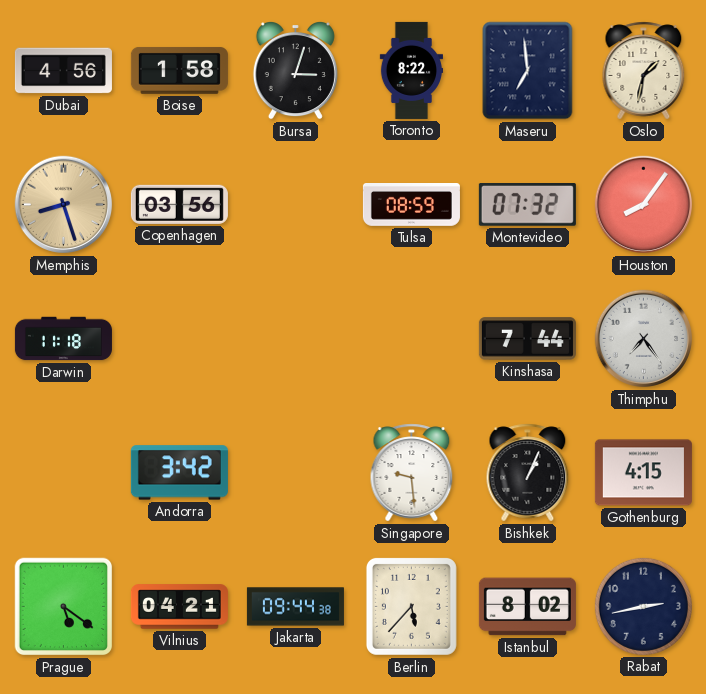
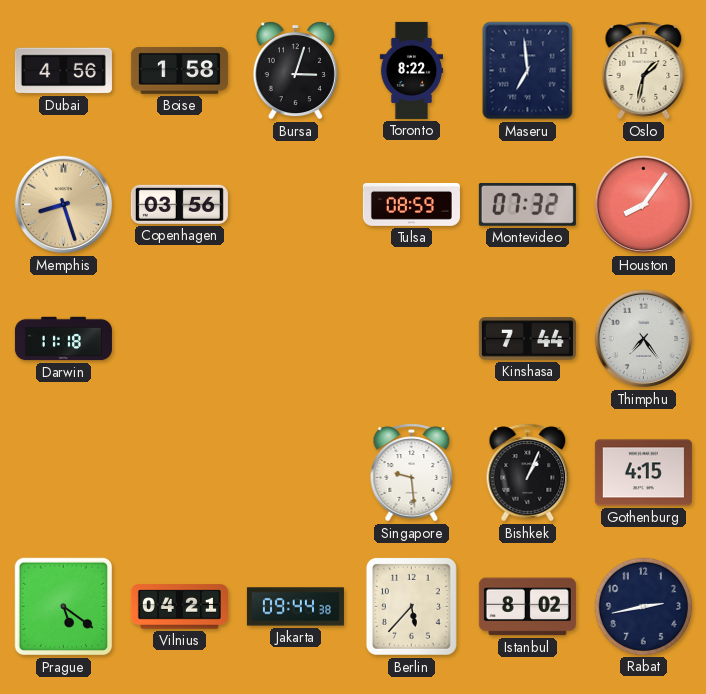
Andorra: 3:42 -> none (179, 473)
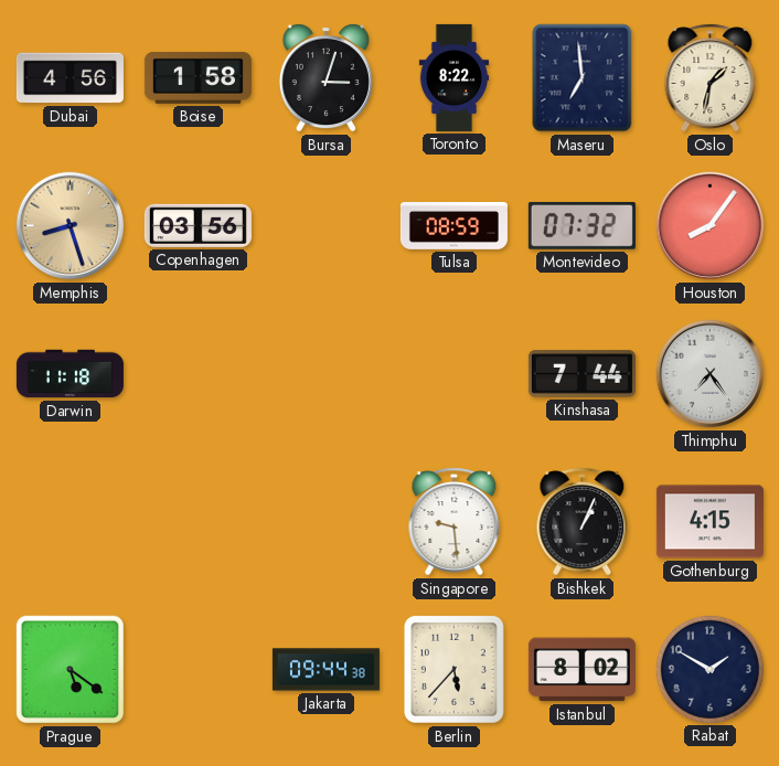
Vilnius: 04:21 -> none (179, 607)
Rabat: 2:43 -> 1:50 (709, 669)
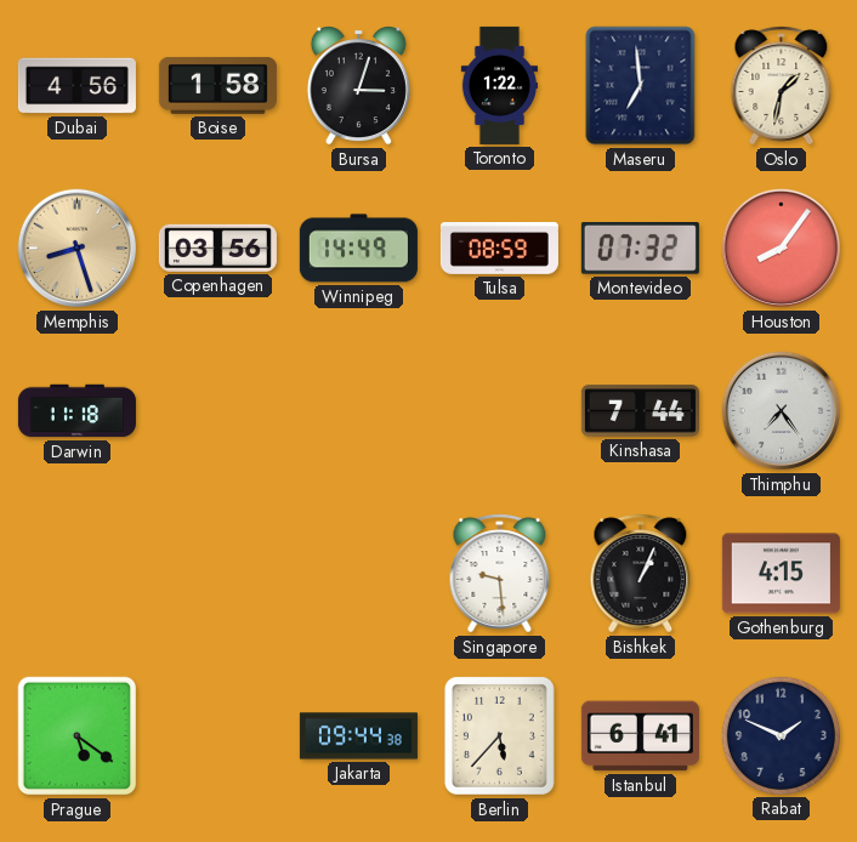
Toronto: 8:22 -> 1:22 (499, 85)
Winnipeg: none -> 14:49 (358, 249)
Istanbul: 8:02 -> 6:41 (640, 736)
Rabat: 1:50 -> 1:49 (781, 735)
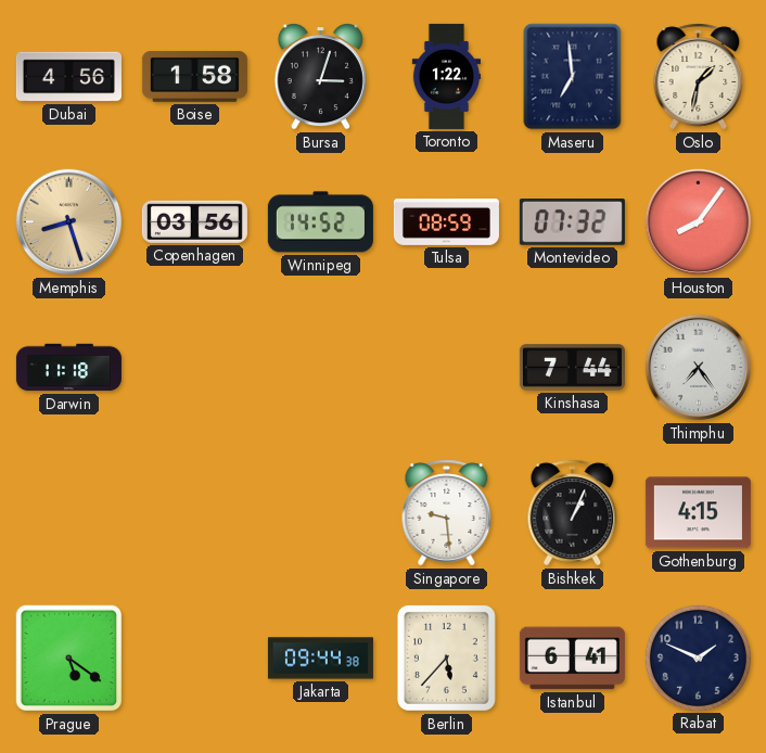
Winnipeg: 14:49 -> 14:52 (320, 222)
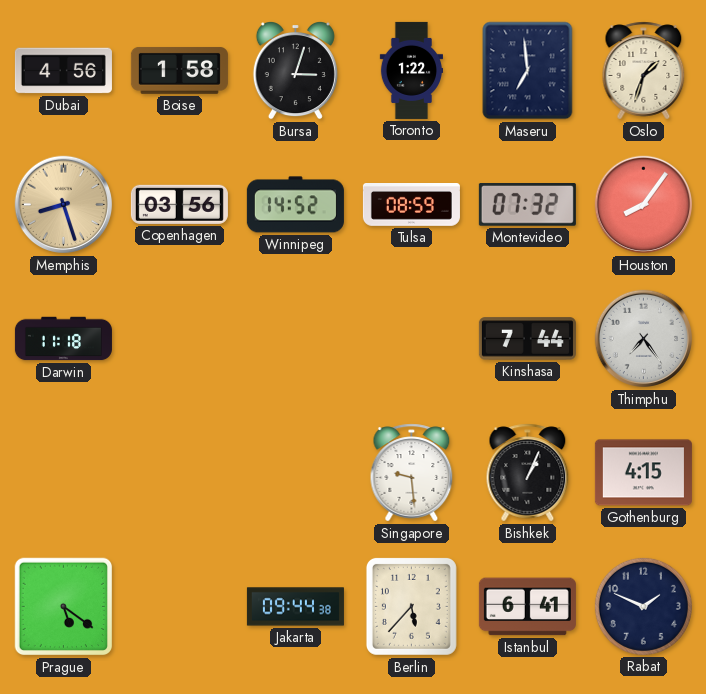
Oslo: 1:32 -> 1:33 (644, 71)
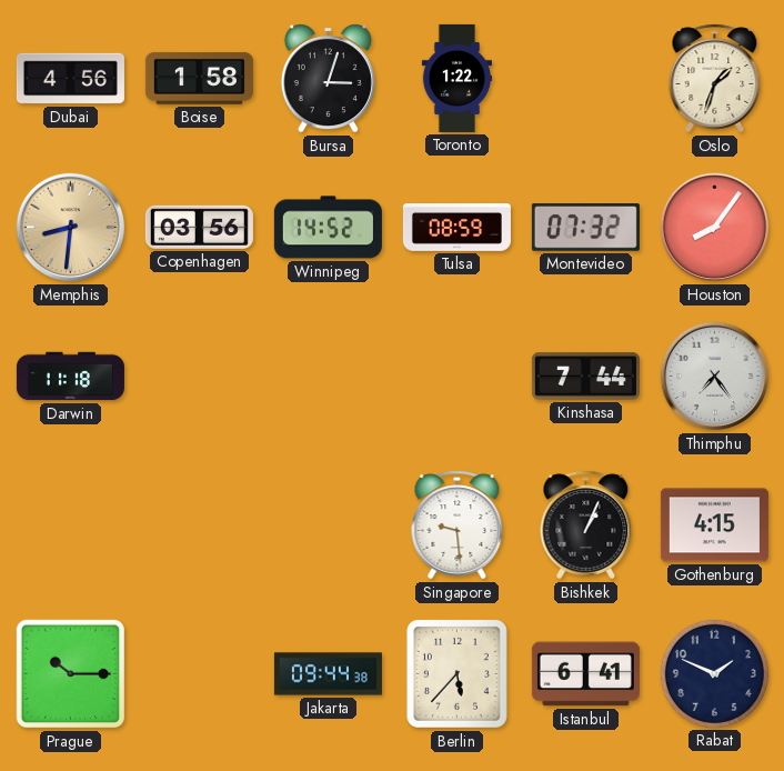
Maseru: 6:59 -> none (528, 71)
Memphis: 8:27 -> 8:31 (71, 228)
Prague: 5:21 -> 10:15 (71, 674)
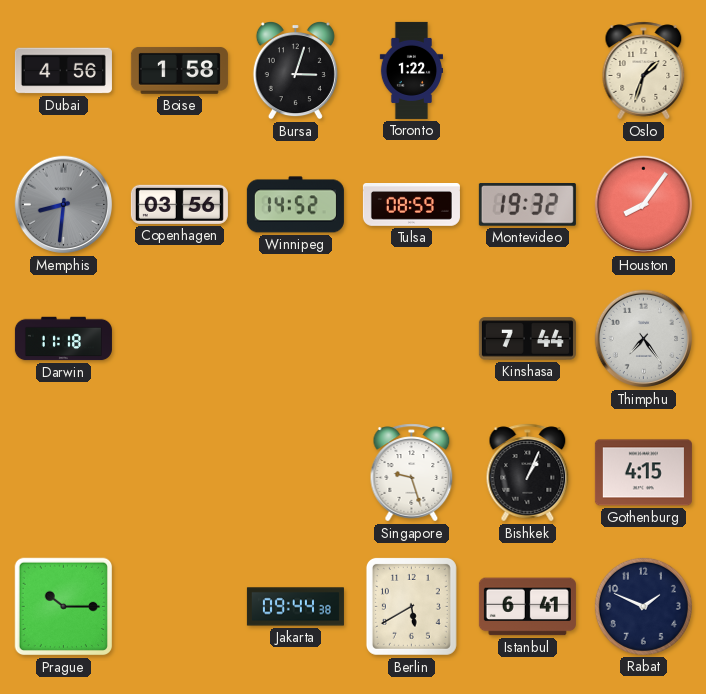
Memphis dial: champagne -> grey (64, 205)
Montevideo: 07:32 -> 19:32 (527, 205)
Singapore: 9:29 -> 9:27 (412, 473)
Berlin: 5:37 -> 5:40 (411, 606)
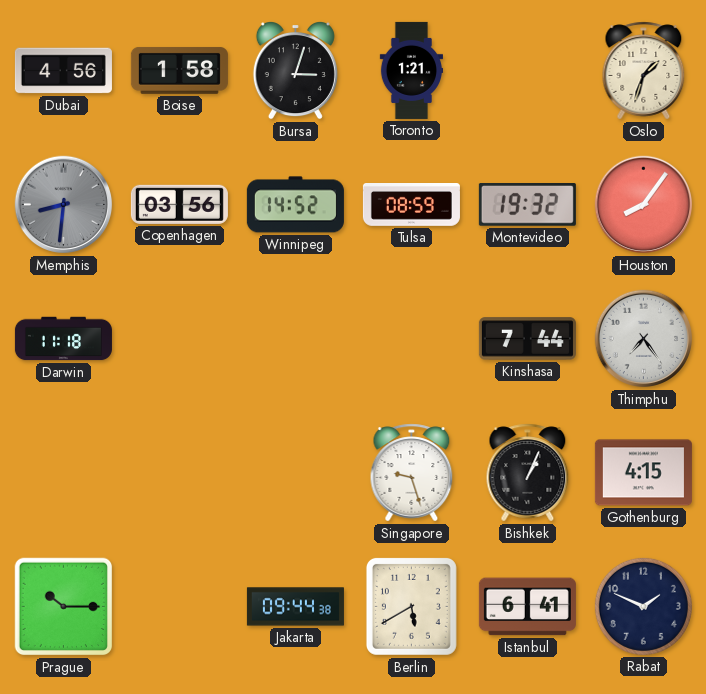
Toronto: 1:22 -> 1:21 (411, 70)
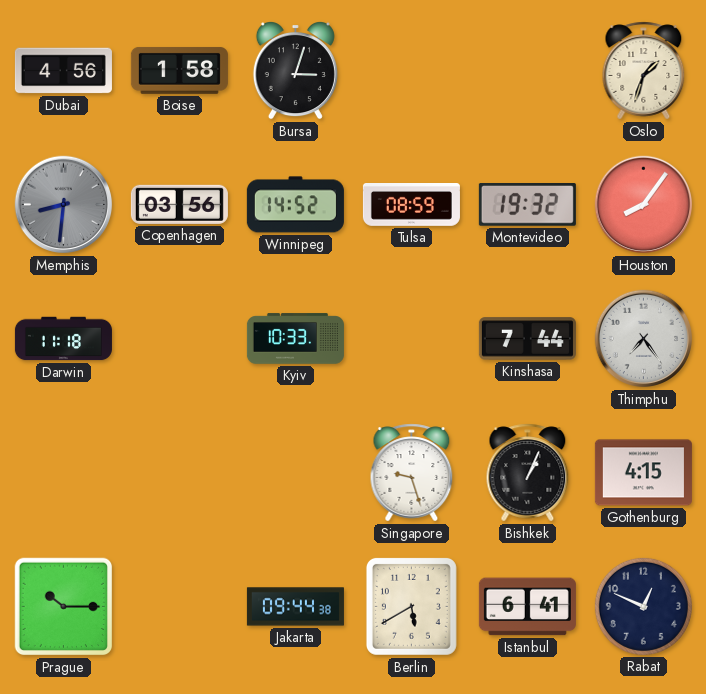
Toronto: 1:21 -> none (411, 70)
Kyiv: none -> 10:33 (295, 339)
Rabat: 1:49 -> 12:49 (643, 606)
